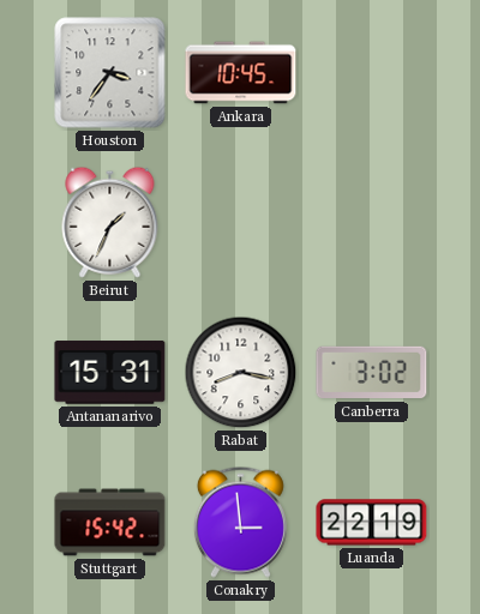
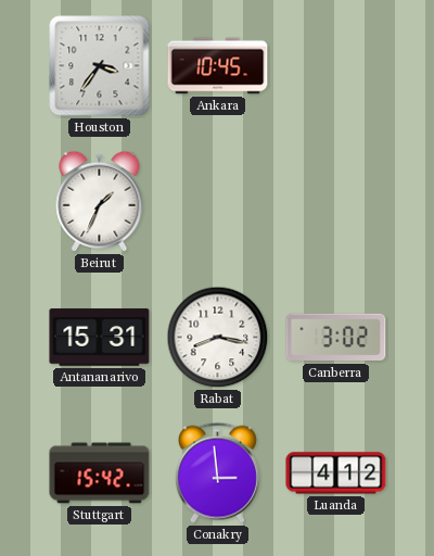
Luanda: 22:19 -> 4:12 (336, 473)
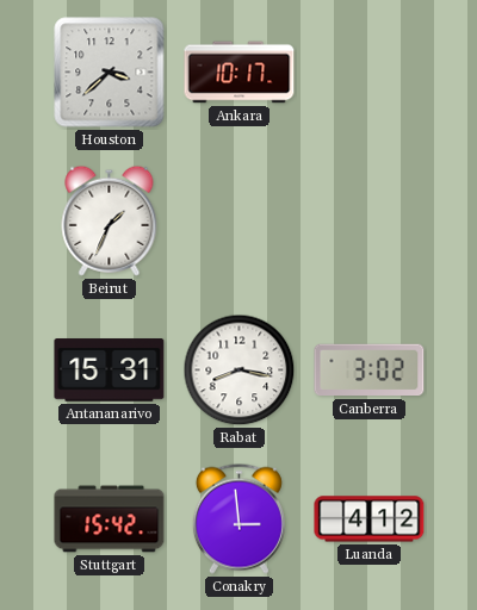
Houston: 3:36 -> 3:38 (110, 73)
Ankara: 10:45 -> 10:17 (240, 73)
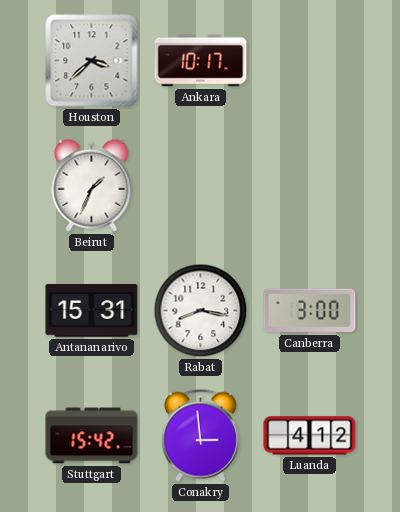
Canberra: 3:02 -> 3:00 (310, 311)
